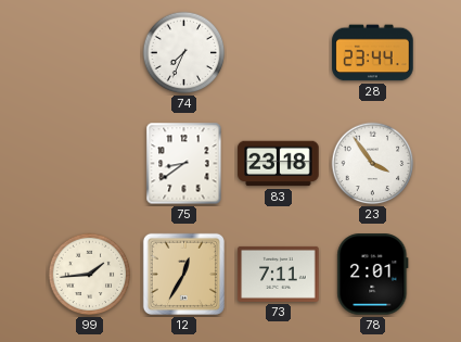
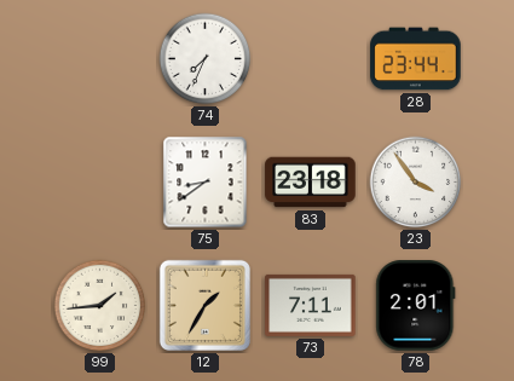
12: 12:35 -> 1:35 (204, 305)
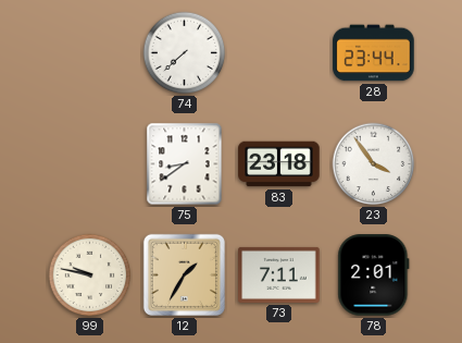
74: 7:34 -> 7:38 (185, 53)
99: 1:44 -> 9:47 (90, 275)
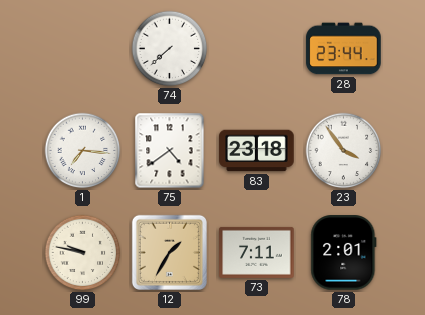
1: none -> 7:16 (83, 151)
75: 8:39 -> 4:39 (170, 151)
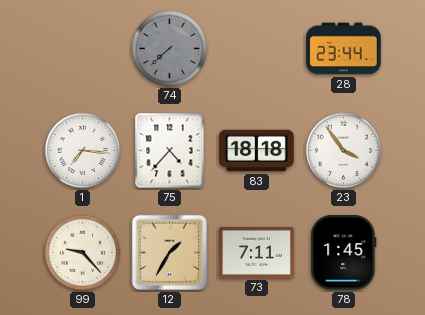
74 dial: white -> grey (170, 49)
75: 4:39 -> 4:37 (170, 151)
83: 23:18 -> 18:18 (257, 151)
99: 9:47 -> 9:23 (83, 253)
78: 2:01 -> 1:45 (344, 253)
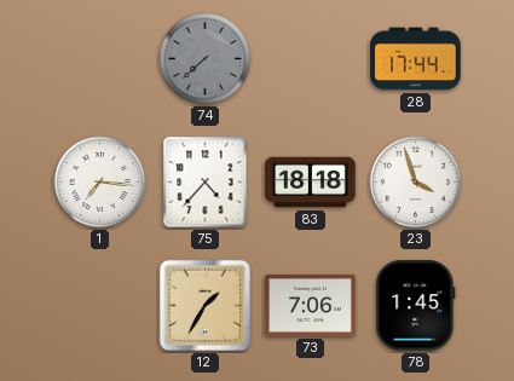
28: 23:44 -> 17:44 (416, 59)
23: 3:54 -> 3:57 (416, 183)
99: 9:23 -> none (83, 253)
73: 7:11 -> 7:06 (311, 305)
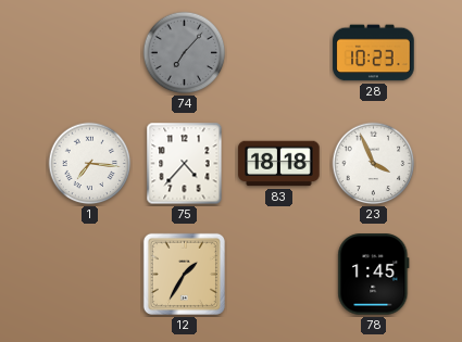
74: 7:38 -> 7:07 (185, 53)
28: 17:44 -> 10:23 (374, 53)
23: 3:57 -> 3:56 (374, 164)
73: 7:06 -> none (311, 305)
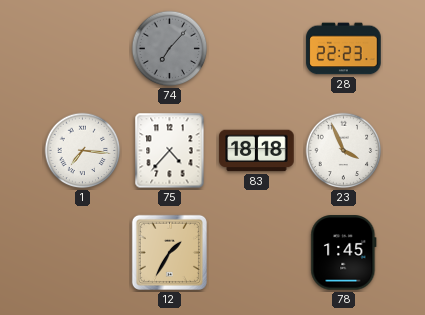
28: 10:23 -> 22:23 (344, 49)
